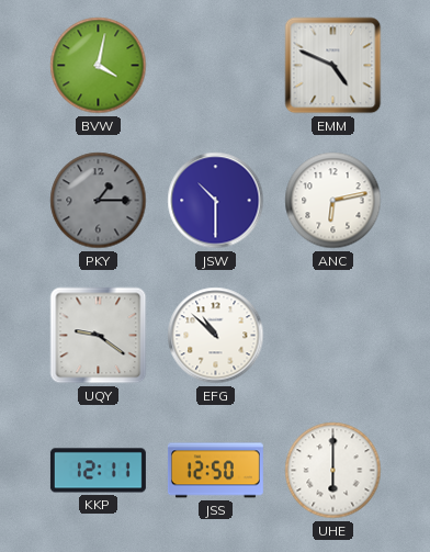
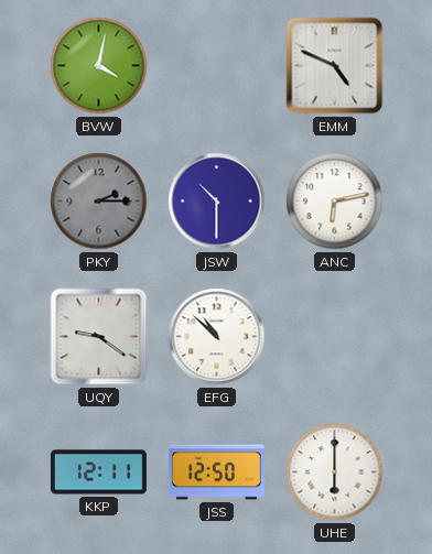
PKY: 1:15 -> 2:15 (99, 202)
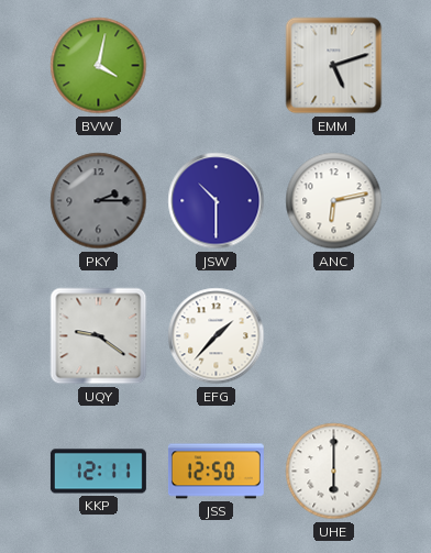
EMM: 4:49 -> 5:12 (334, 66)
EFG: 10:52 -> 1:37 (217, 336)
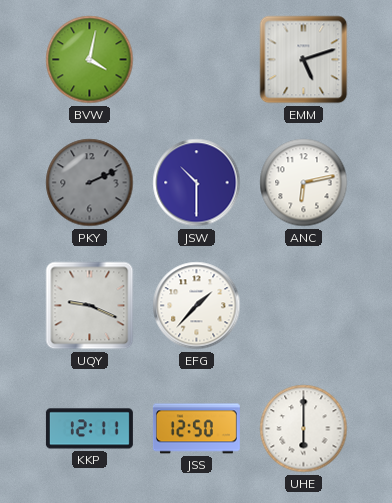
PKY: 2:15 -> 2:11 (90, 183)
UQY: 9:21 -> 9:19 (90, 306)
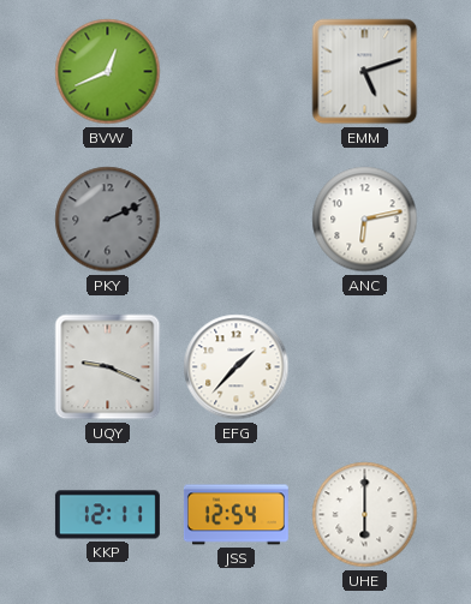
BVW: 4:02 -> 12:41 (108, 72)
JSW: 10:30 -> none (197, 183)
JSS: 12:50 -> 12:54 (235, 515)
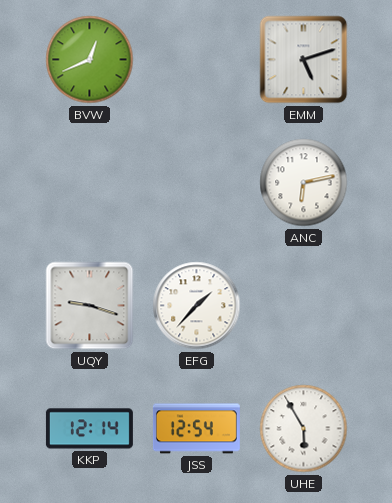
PKY: 2:11 -> none (108, 220)
UQY: 9:19 -> 9:18 (90, 306)
KKP: 12:11 -> 12:14 (89, 429)
UHE: 6:00 -> 5:55 (304, 429)
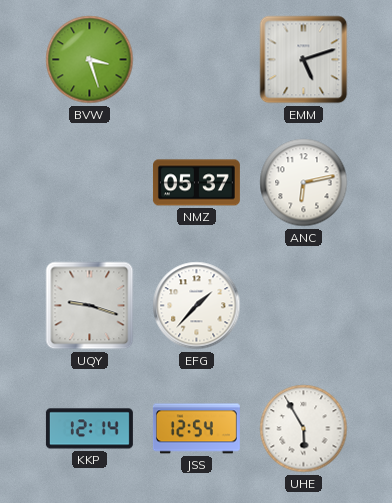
BVW: 12:41 -> 3:27 (90, 60)
NMZ: none -> 05:37 (196, 183)
